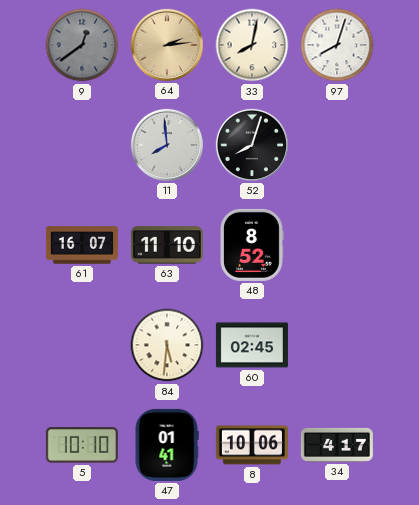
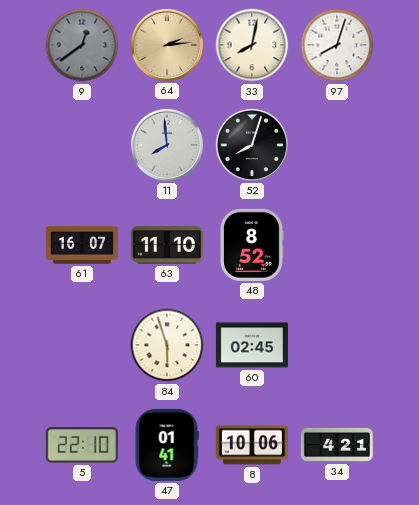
84: 5:31 -> 5:57 (167, 345)
5: 10:10 -> 22:10 (82, 445)
34: 4:17 -> 4:21 (337, 445)
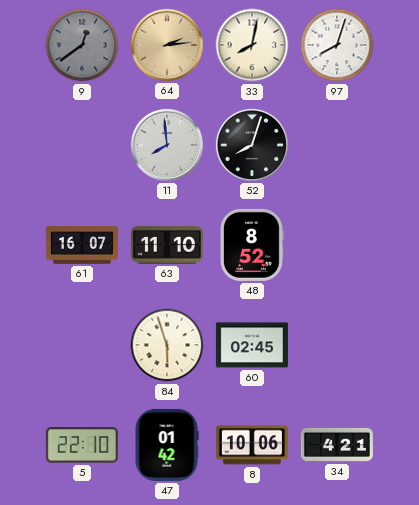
47: 01:41 -> 01:42 (167, 445)
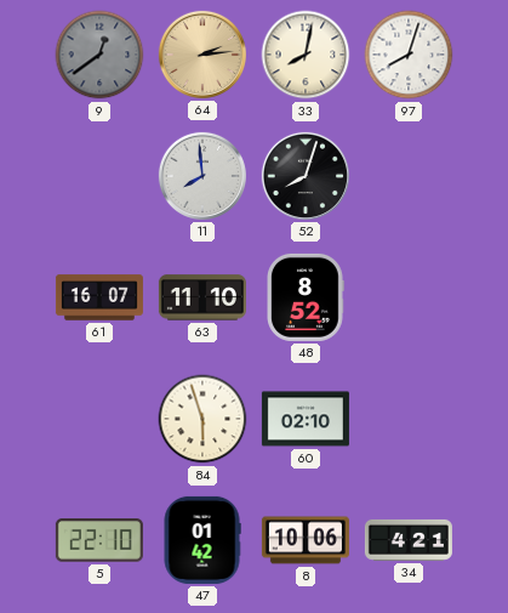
60: 02:45 -> 02:10 (306, 419)
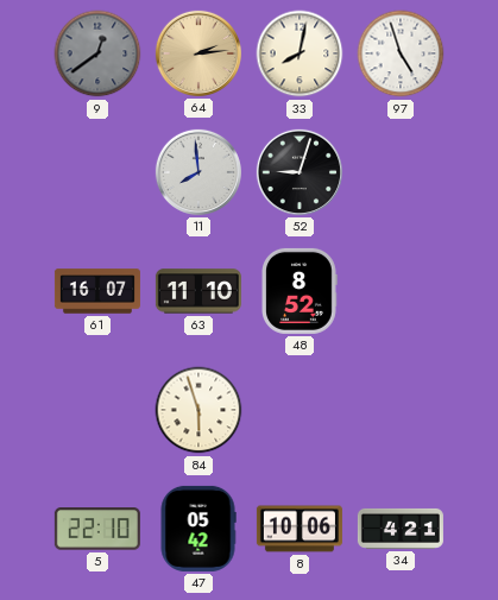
97: 8:03 -> 4:57 (401, 53)
52: 8:03 -> 9:03 (300, 172)
60: 02:10 -> none (306, 419)
47: 01:42 -> 05:42 (198, 529)
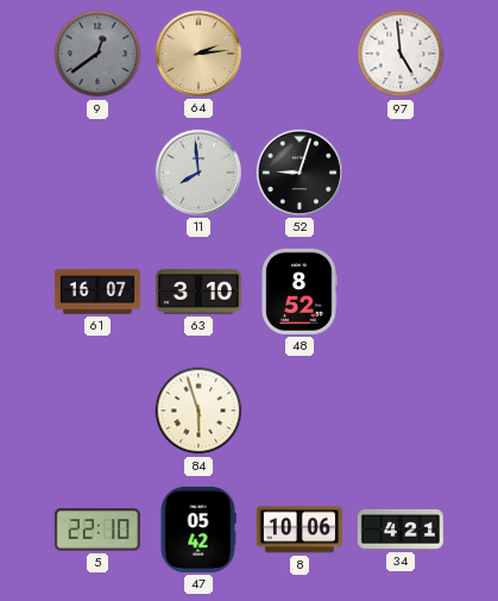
33: 8:02 -> none (300, 53)
97: 4:57 -> 4:59 (401, 54)
63: 11:10 -> 3:10 (198, 292)
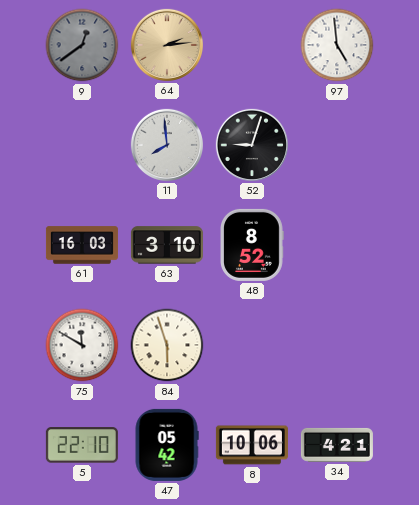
61: 16:07 -> 16:03 (82, 245)
75: none -> 11:50 (82, 345)
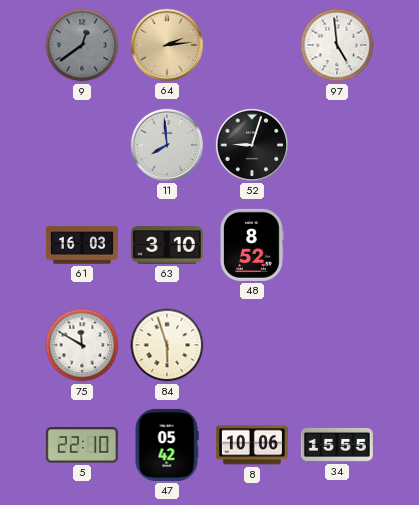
34: 4:21 -> 15:55 (337, 445)
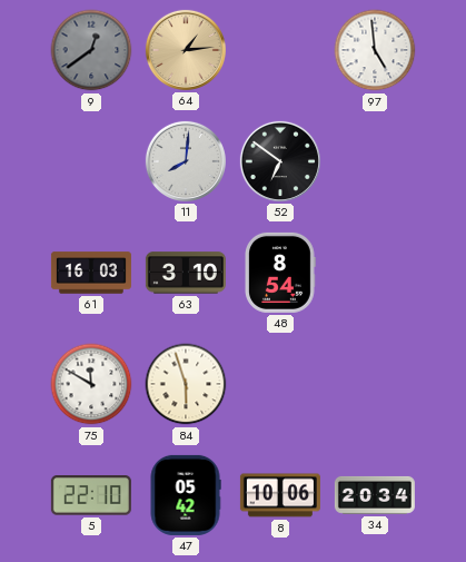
64: 2:14 -> 1:14 (186, 50)
11: 7:59 -> 8:01 (186, 161)
52: 9:03 -> 6:51 (280, 161)
48: 8:52 -> 8:54 (280, 273)
34: 15:55 -> 20:34 (375, 495)
